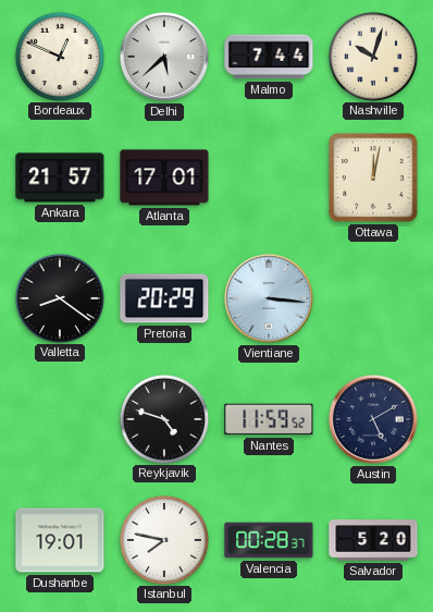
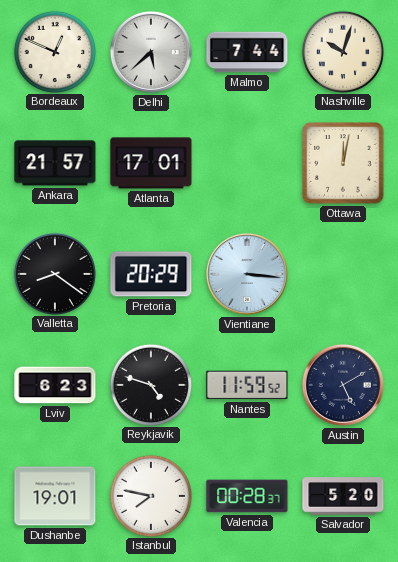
Lviv: none -> 6:23 (55, 385)
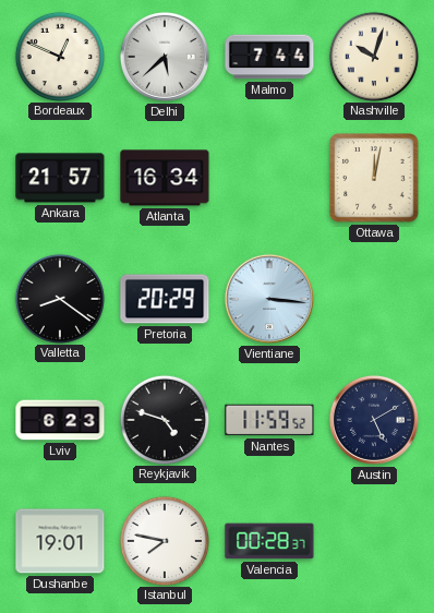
Atlanta: 17:01 -> 16:34 (165, 178)
Salvador: 5:20 -> none (343, 496)
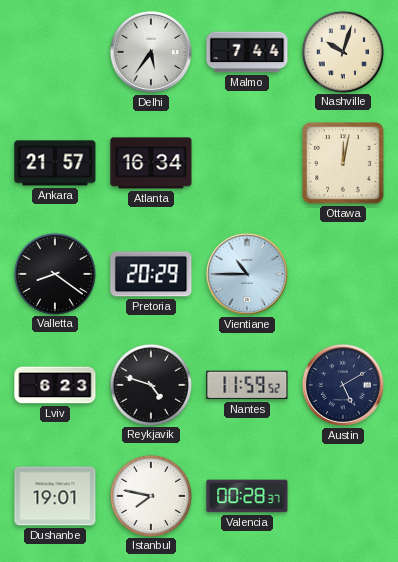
Bordeaux: 12:49 -> none (59, 56)
Delhi: 5:38 -> 5:36 (151, 52)
Vientiane: 3:16 -> 10:45 (247, 274)
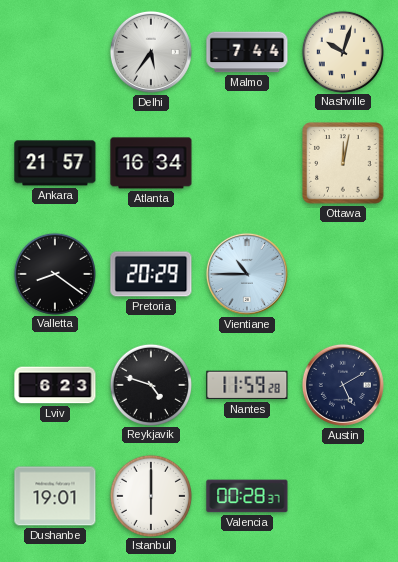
Nantes: 11:59:52 -> 11:59:28 (247, 385)
Istanbul: 7:47 -> 6:00 (150, 495)
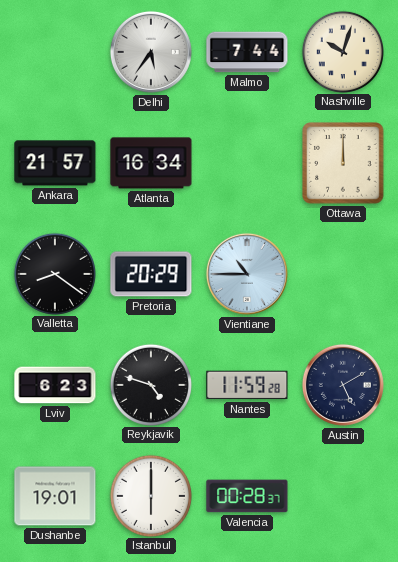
Ottawa: 12:02 -> 12:00 (343, 163)
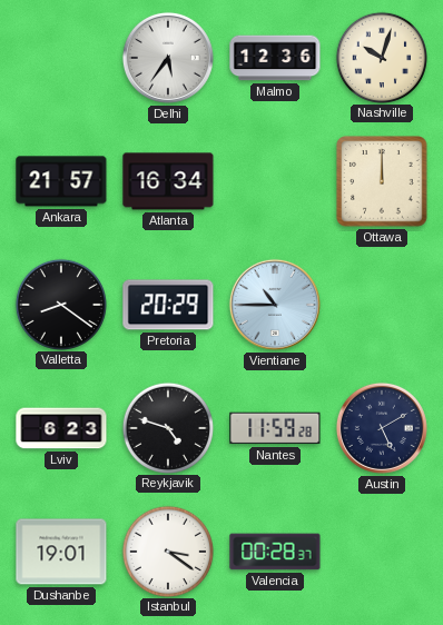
Malmo: 7:44 -> 12:36 (275, 58)
Istanbul: 6:00 -> 3:21 (167, 550)
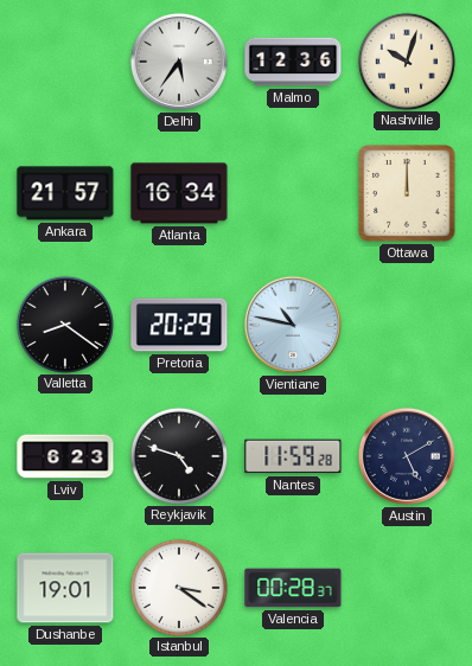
Vientiane: 10:45 -> 10:47 (293, 325)
